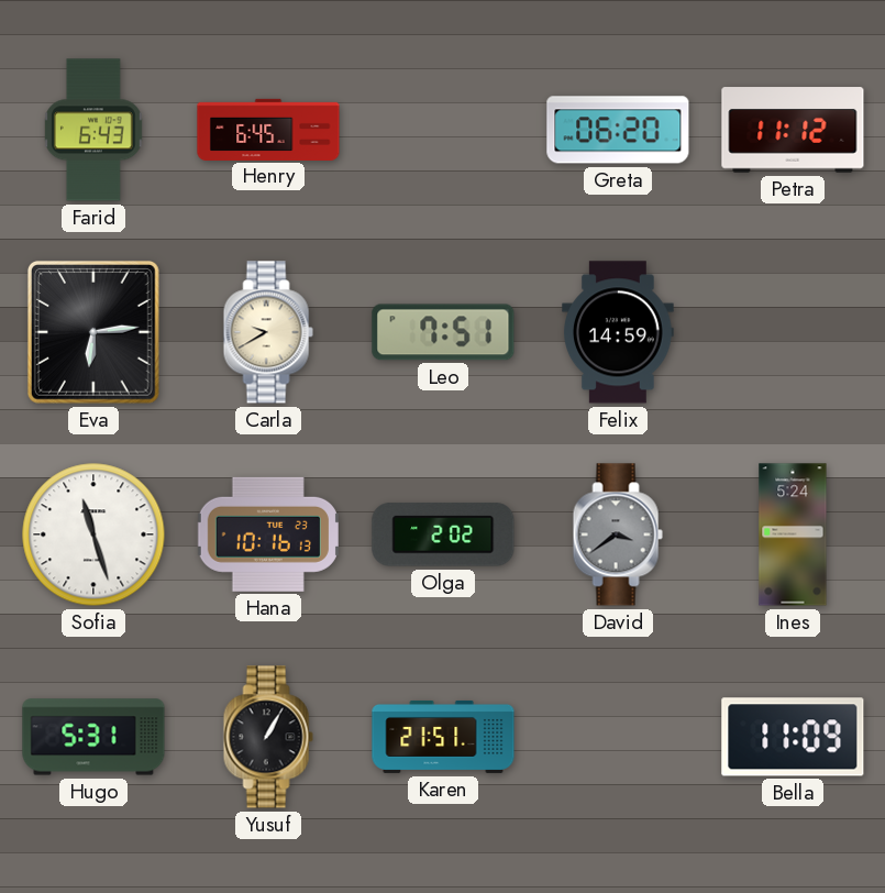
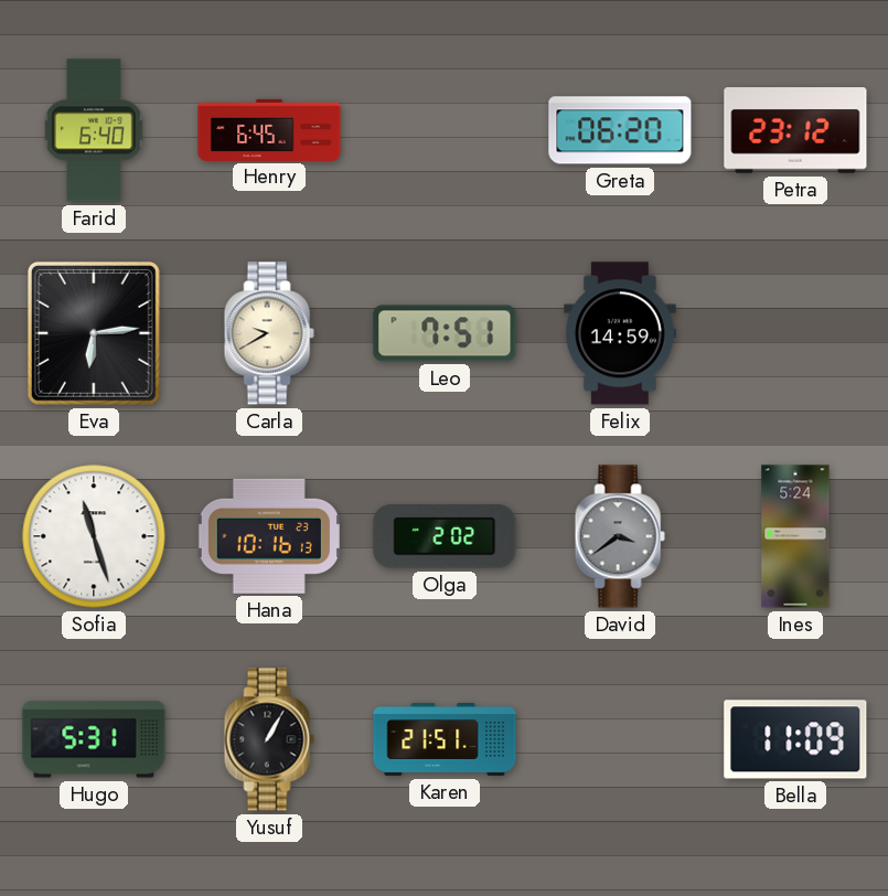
Farid: 6:43 -> 6:40 (94, 130)
Petra: 11:12 -> 23:12 (795, 130)
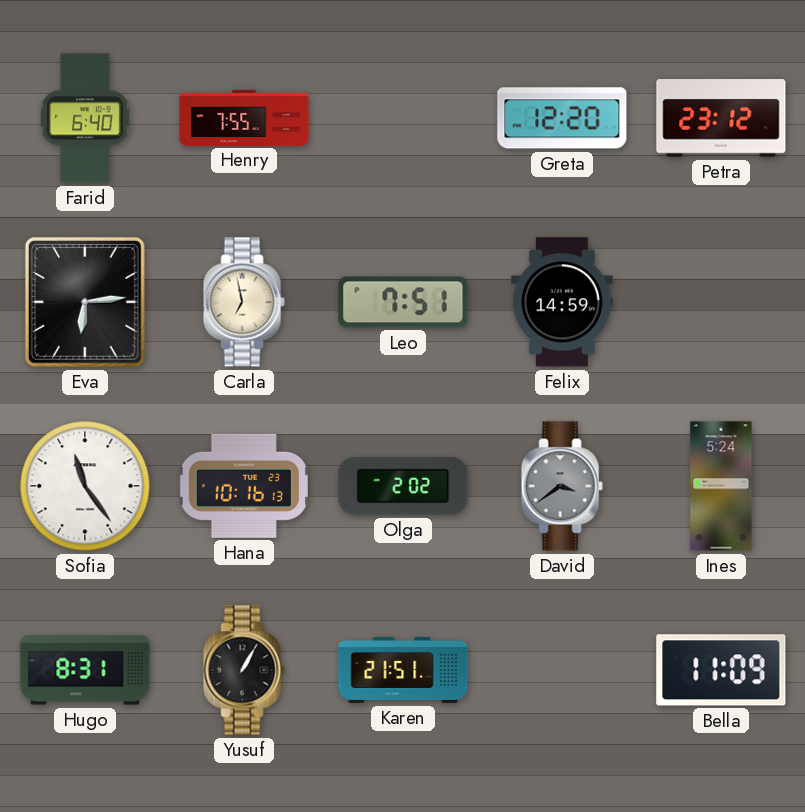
Henry: 6:45 -> 7:55 (244, 117)
Greta: 06:20 -> 12:20 (562, 118)
Carla: 9:40 -> 6:58 (244, 302)
Sofia: 11:27 -> 11:24 (85, 486)
Hugo: 5:31 -> 8:31 (85, 670)
